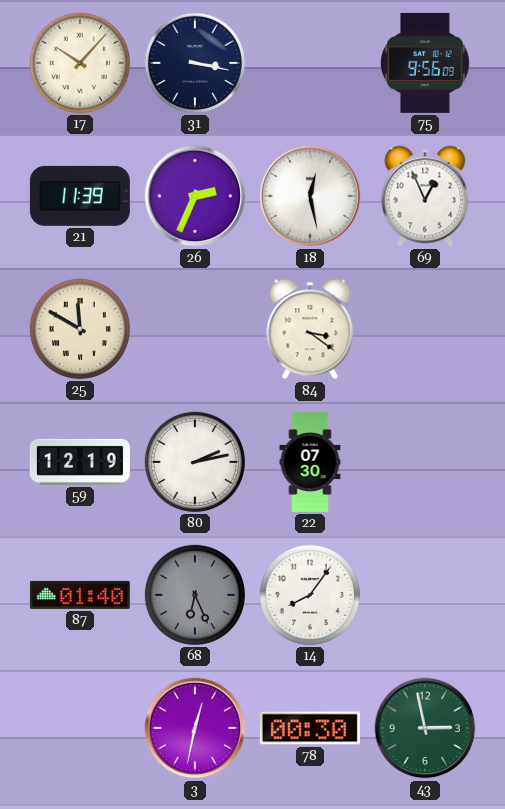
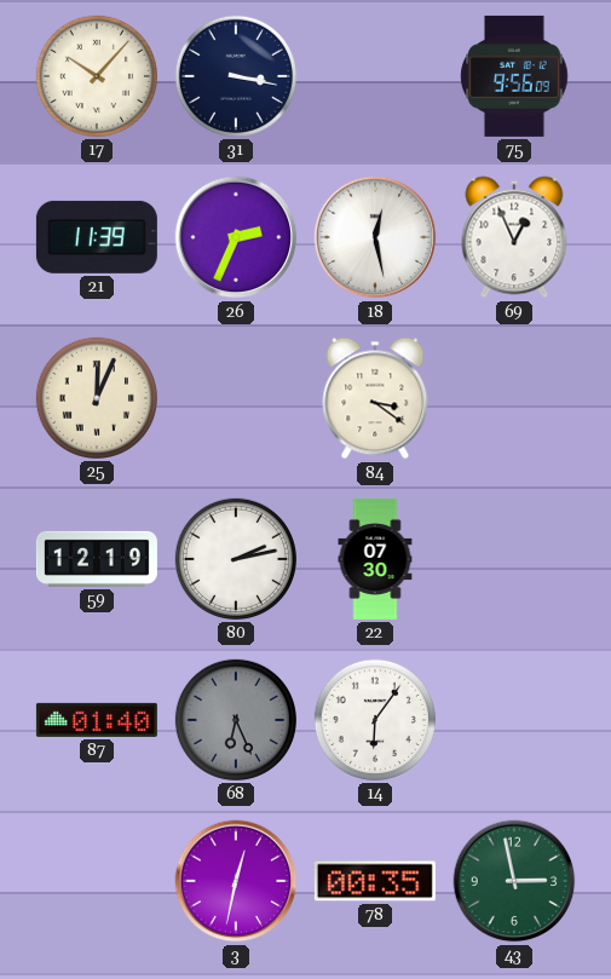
25: 11:50 -> 12:04 (97, 398)
14: 8:06 -> 6:06 (375, 720)
78: 00:30 -> 00:35 (375, 881)
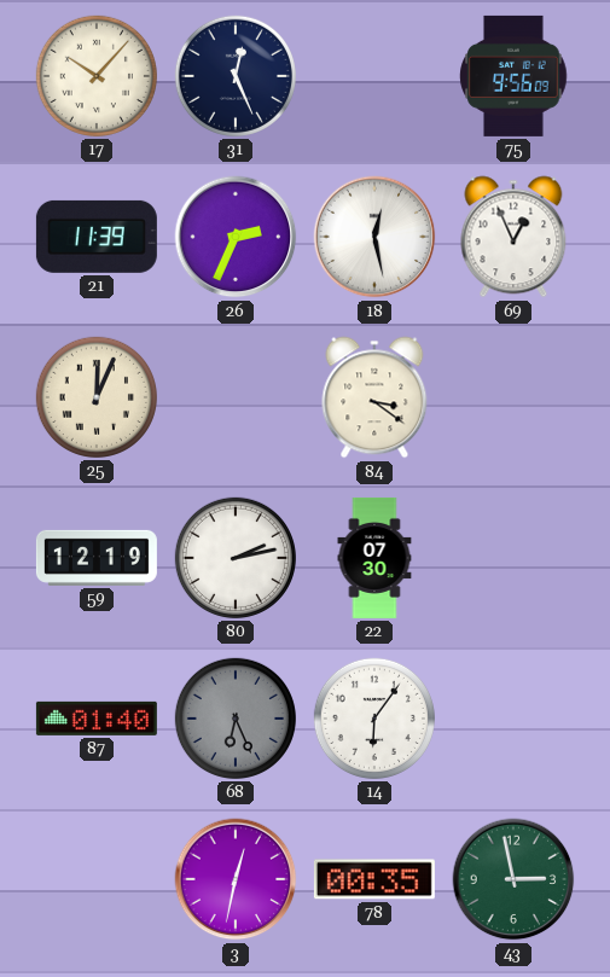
31: 3:17 -> 12:26 (236, 76)
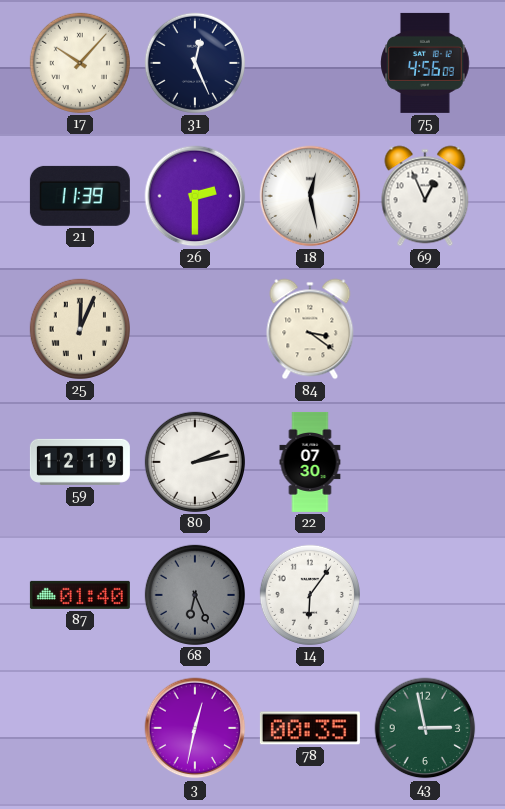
75: 9:56 -> 4:56 (425, 63)
26: 2:34 -> 2:30 (195, 196)
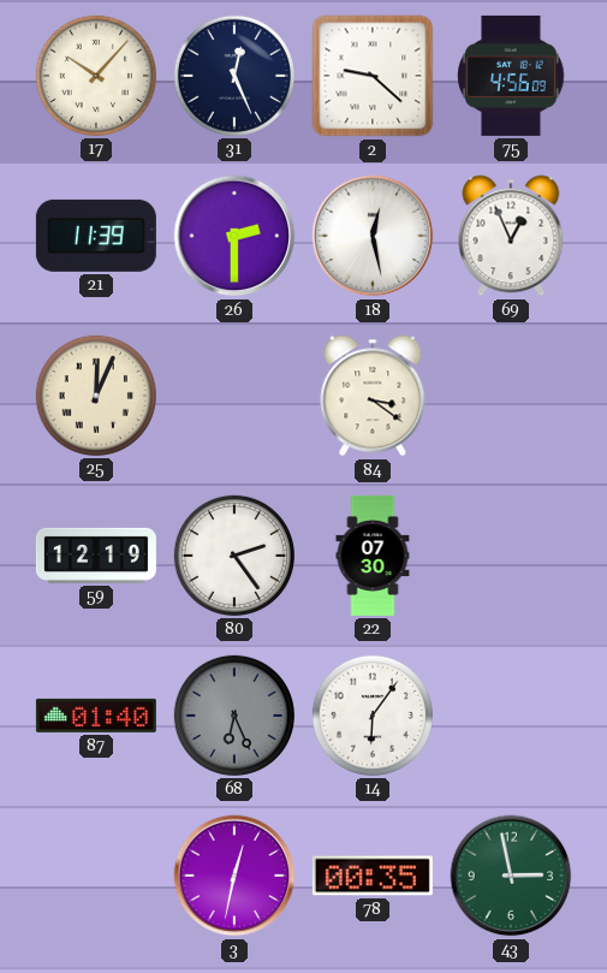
2: none -> 9:22 (373, 76)
80: 2:13 -> 2:24 (234, 556)
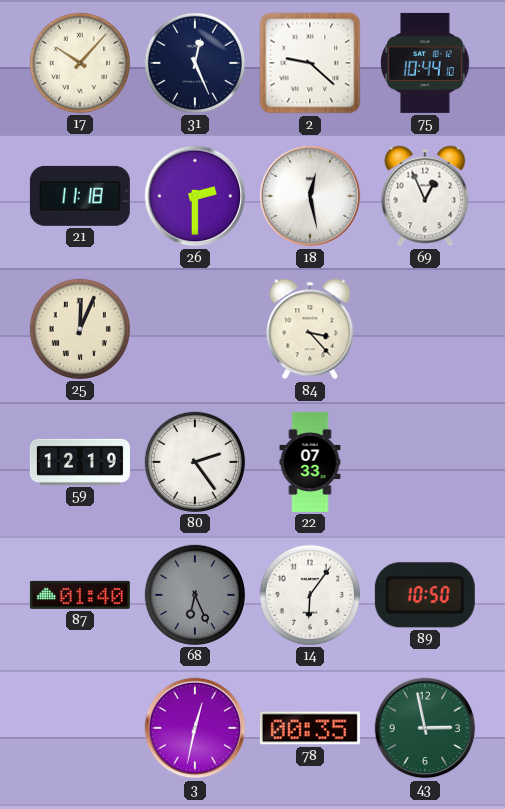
75: 4:56 -> 10:44 (425, 63)
21: 11:39 -> 11:18 (80, 196)
84: 3:21 -> 3:23 (310, 329)
22: 07:30 -> 07:33 (310, 462)
89: none -> 10:50 (425, 595)
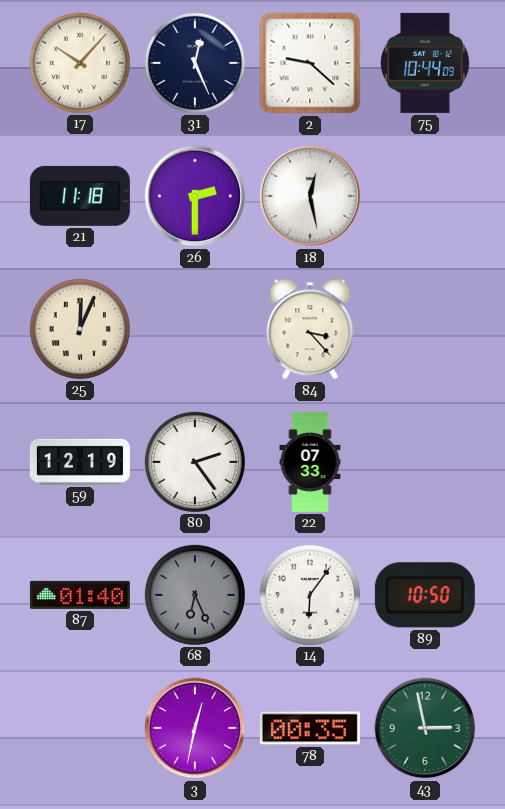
75: 10:44:10 -> 10:44:09 (425, 63)
69: 12:56 -> none (425, 196)
